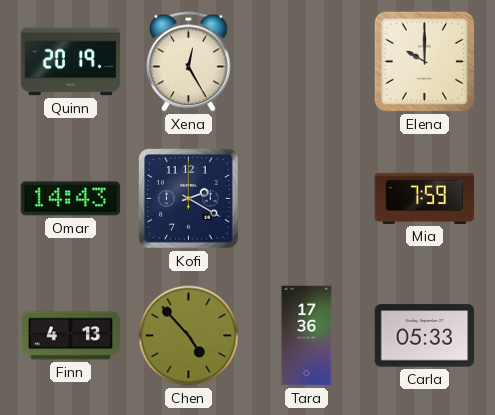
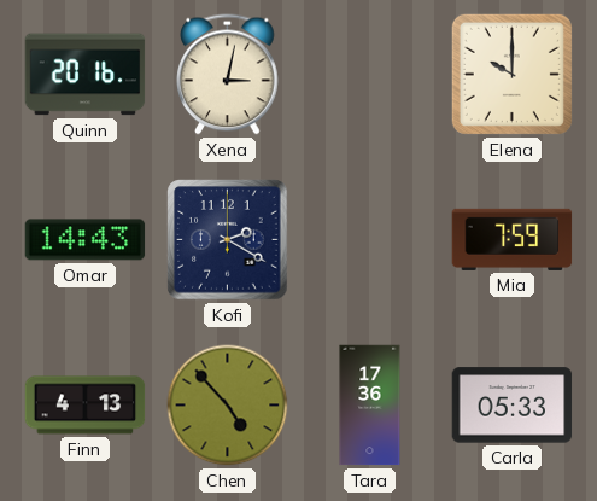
Quinn: 20:19 -> 20:16 (86, 75)
Xena: 12:25 -> 3:02 (228, 75)
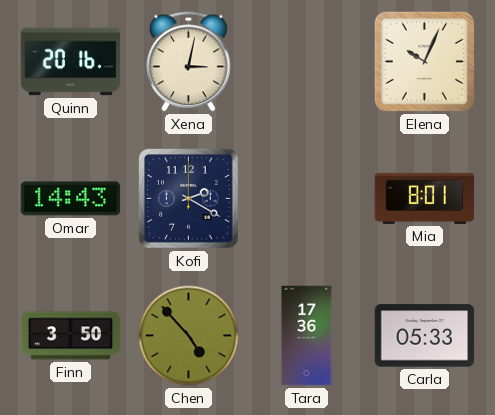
Elena: 10:00 -> 10:04 (424, 61)
Mia: 7:59 -> 8:01 (425, 198)
Finn: 4:13 -> 3:50 (71, 336)
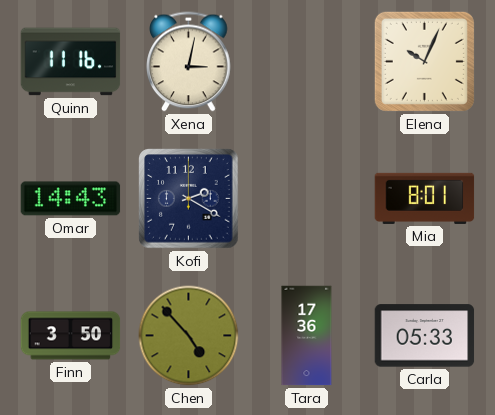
Quinn: 20:16 -> 11:16 (71, 62)
